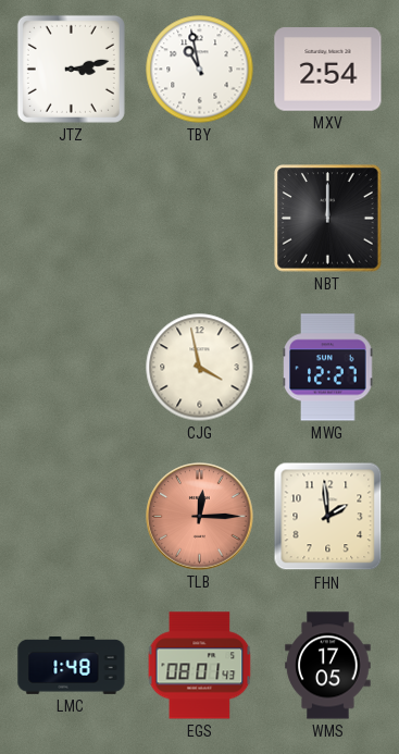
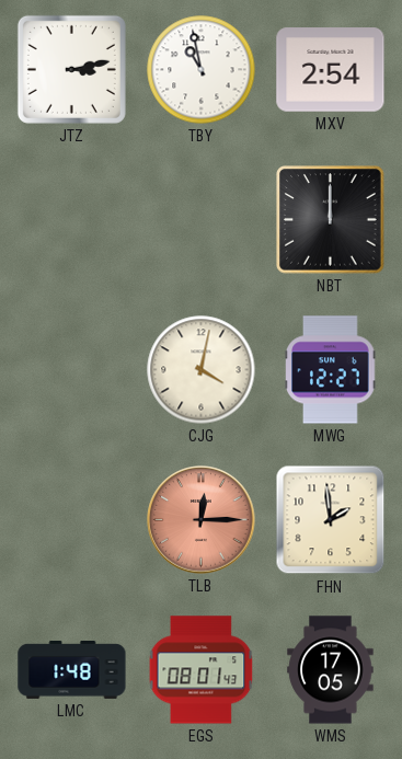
CJG: 3:58 -> 4:02 (202, 370)
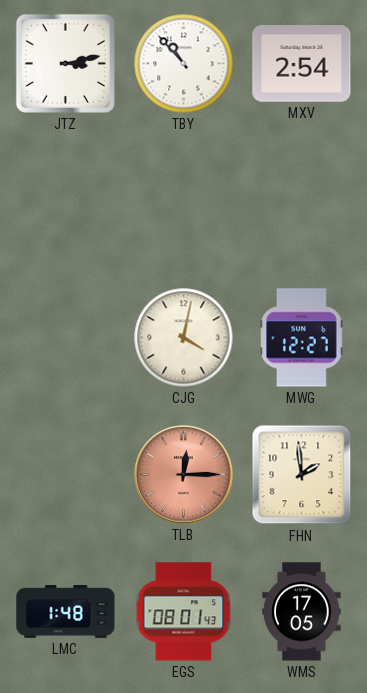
TBY: 10:58 -> 10:53 (184, 64)
NBT: 12:00 -> none (331, 220)
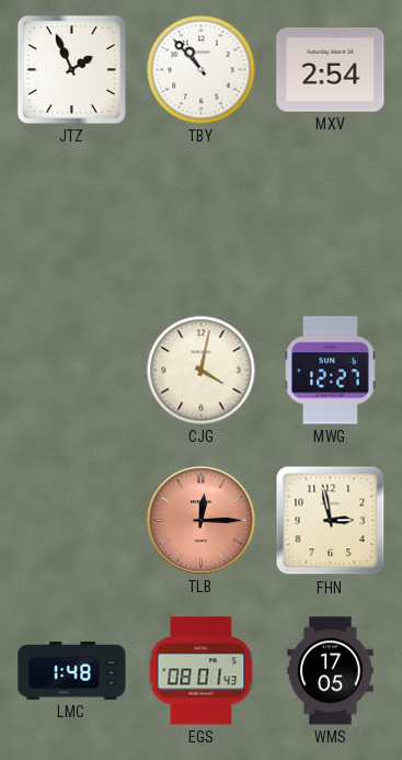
JTZ: 3:13 -> 1:56 (71, 69)
FHN: 1:59 -> 2:58 (331, 521)
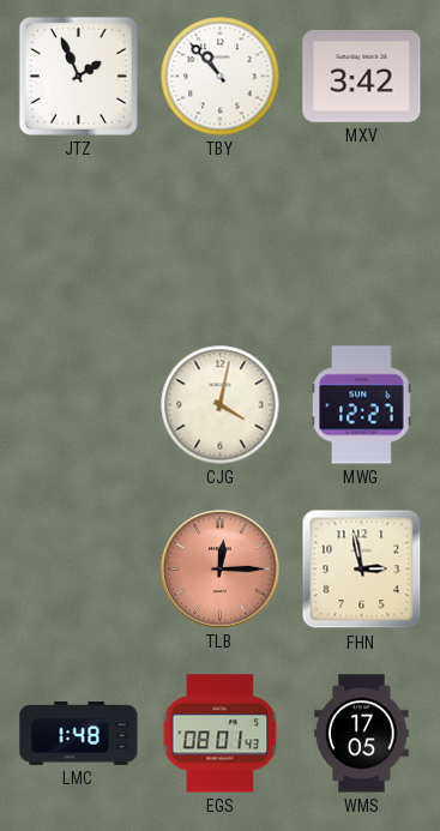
MXV: 2:54 -> 3:42 (362, 77)
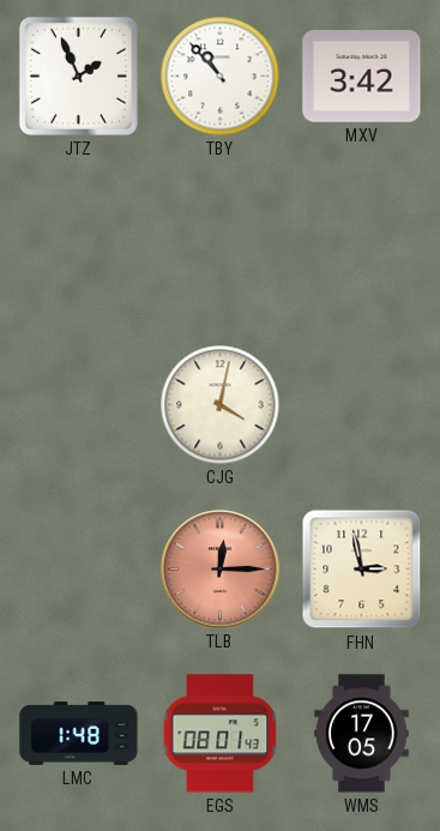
MWG: 12:27 -> none (362, 405)
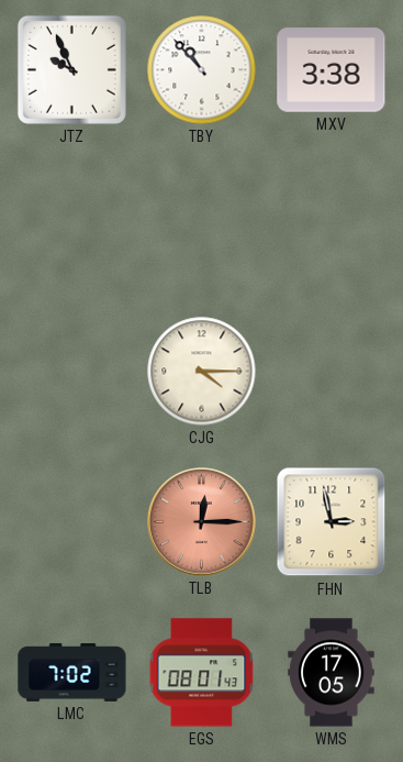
JTZ: 1:56 -> 9:56 (71, 69)
MXV: 3:42 -> 3:38 (332, 70)
CJG: 4:02 -> 4:15 (202, 372)
LMC: 1:48 -> 7:02 (72, 672)
